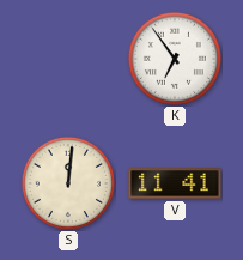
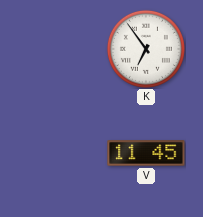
S: 12:01 -> none (68, 183)
V: 11:41 -> 11:45 (146, 153)
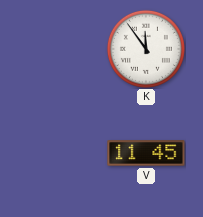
K: 6:54 -> 11:54 (146, 49)
